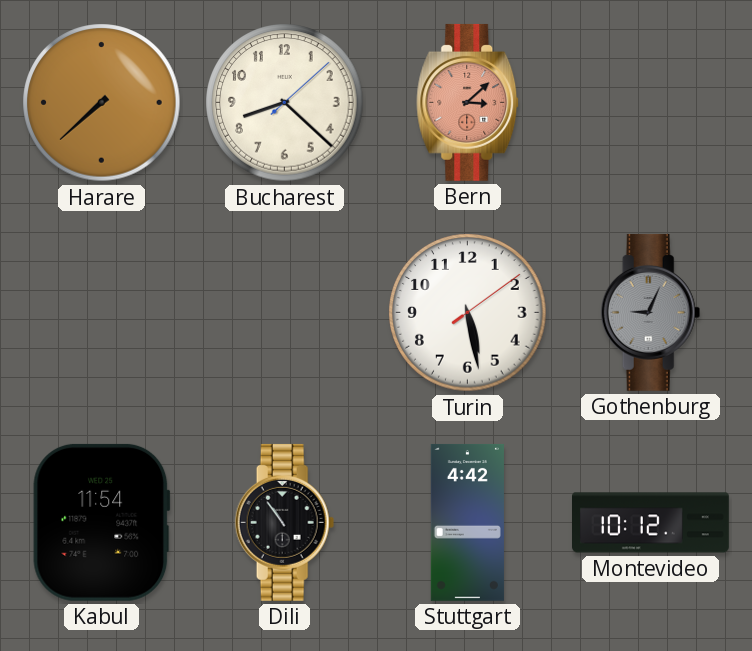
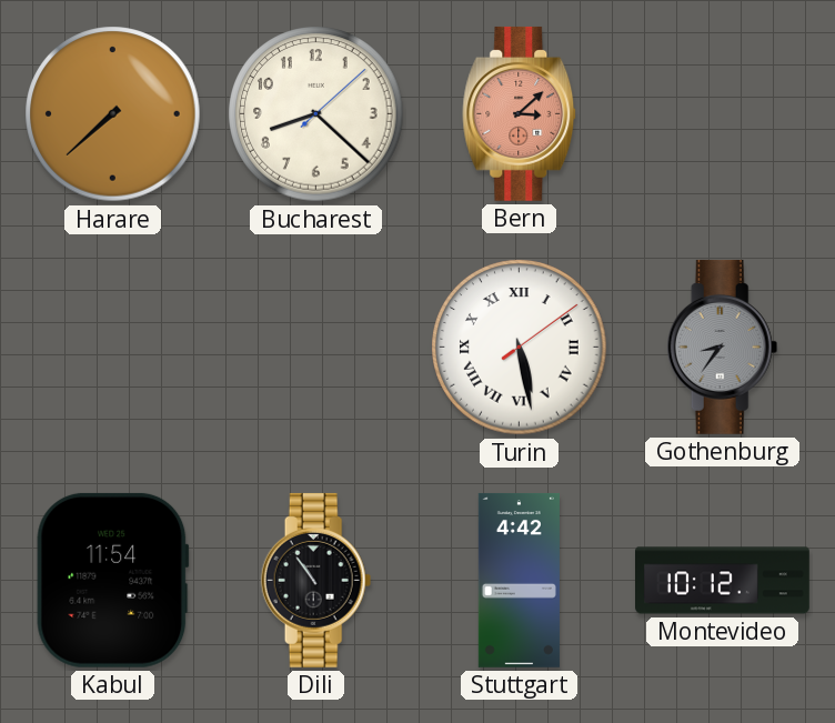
Turin numerals: Arabic -> Roman (520, 348)
Gothenburg: 9:04 -> 8:36 (723, 347)
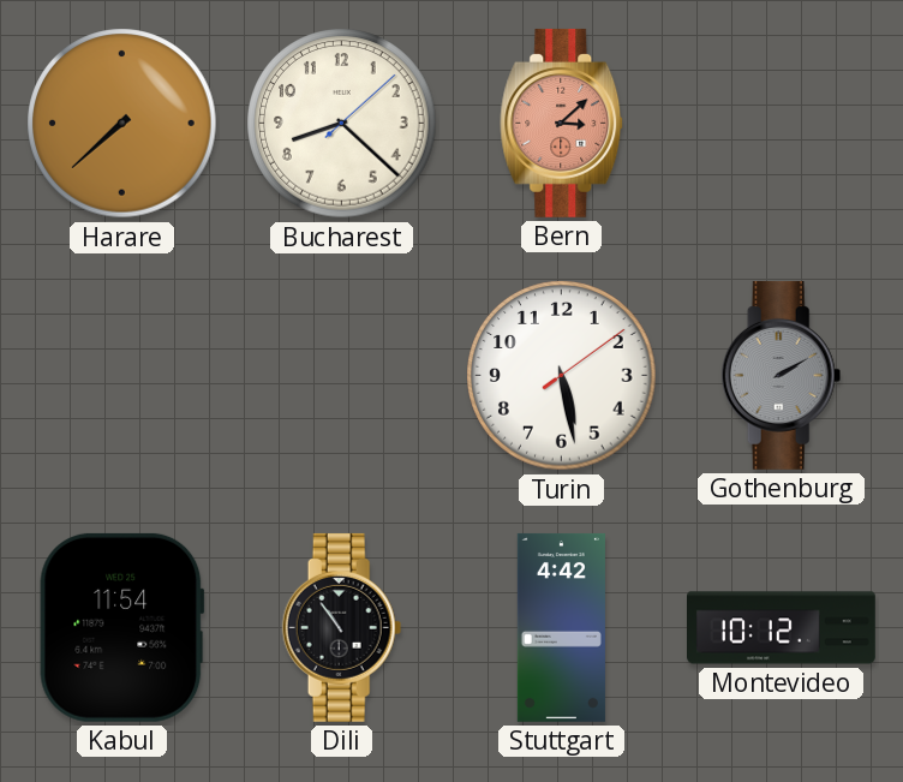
Turin numerals: Roman -> Arabic (562, 376)
Gothenburg: 8:36 -> 2:10 (782, 375)
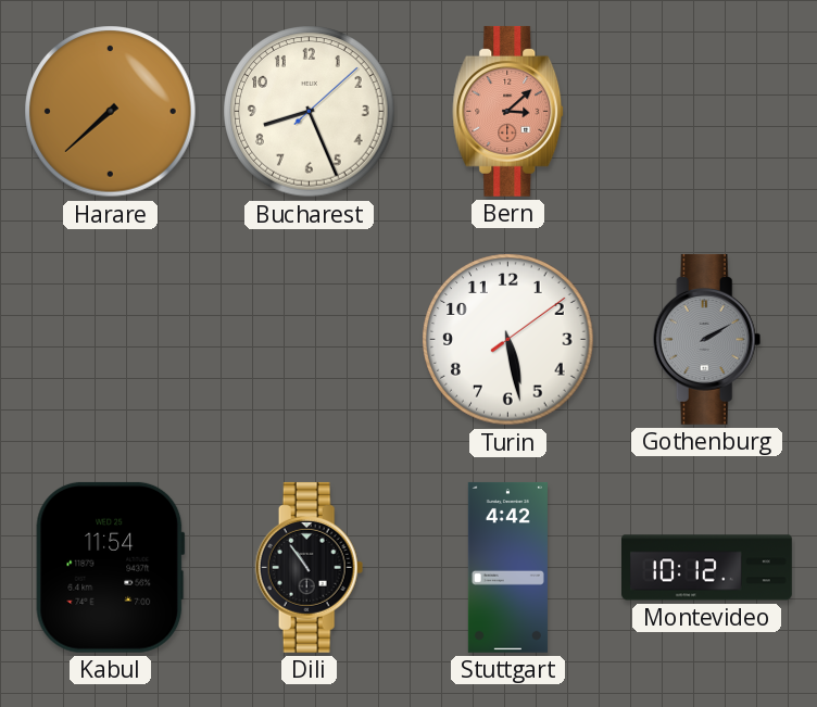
Bucharest: 8:22 -> 8:26 (310, 112)
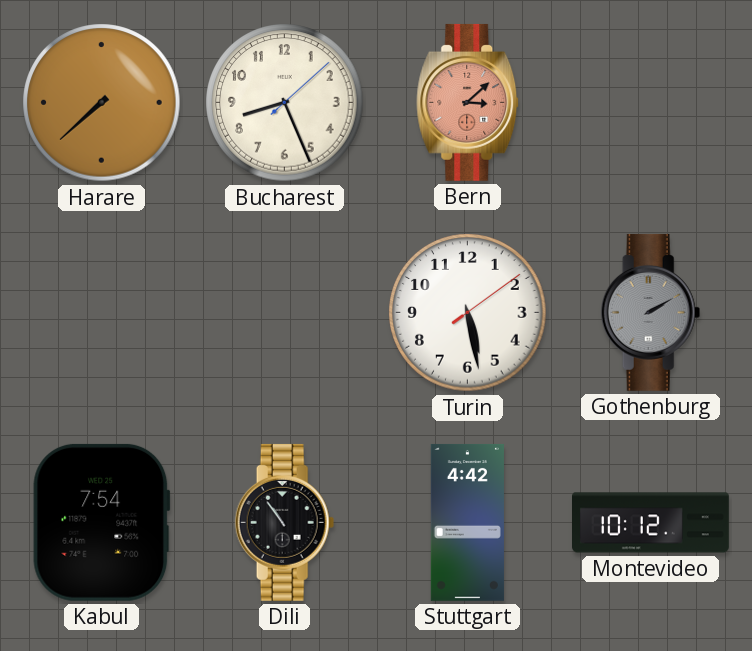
Kabul: 11:54 -> 7:54 (102, 522)
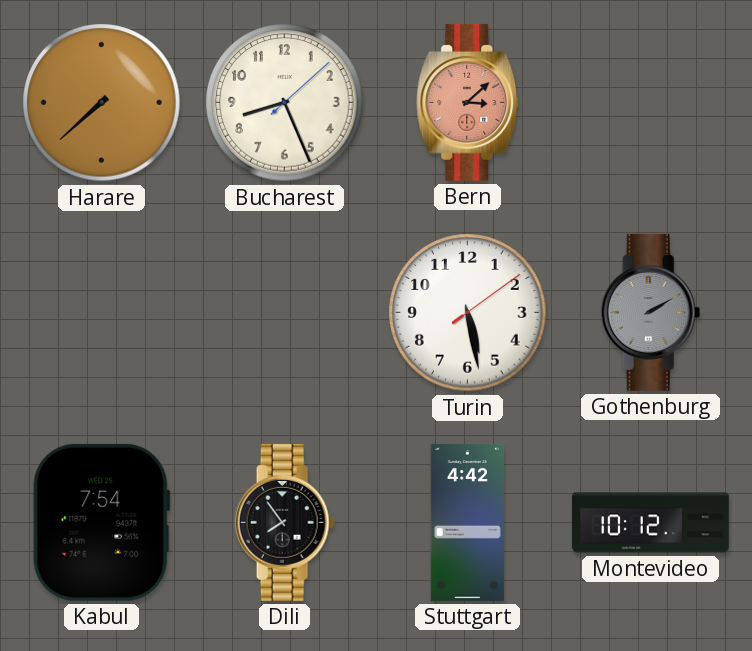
Dili: 10:54 -> 7:54 (285, 522)
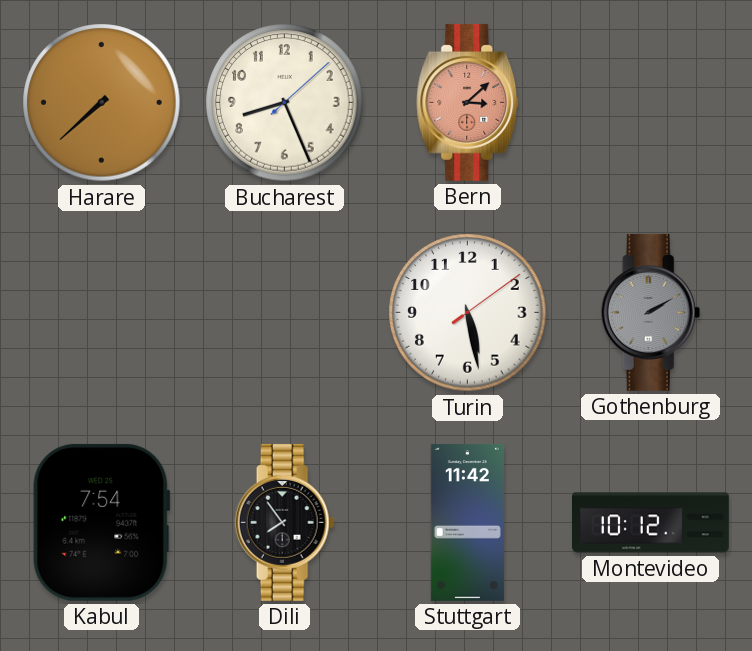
Stuttgart: 4:42 -> 11:42 (467, 522)
